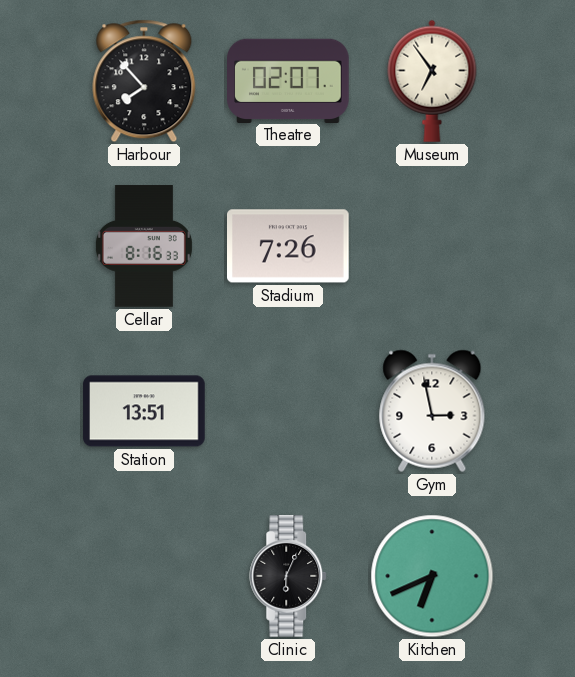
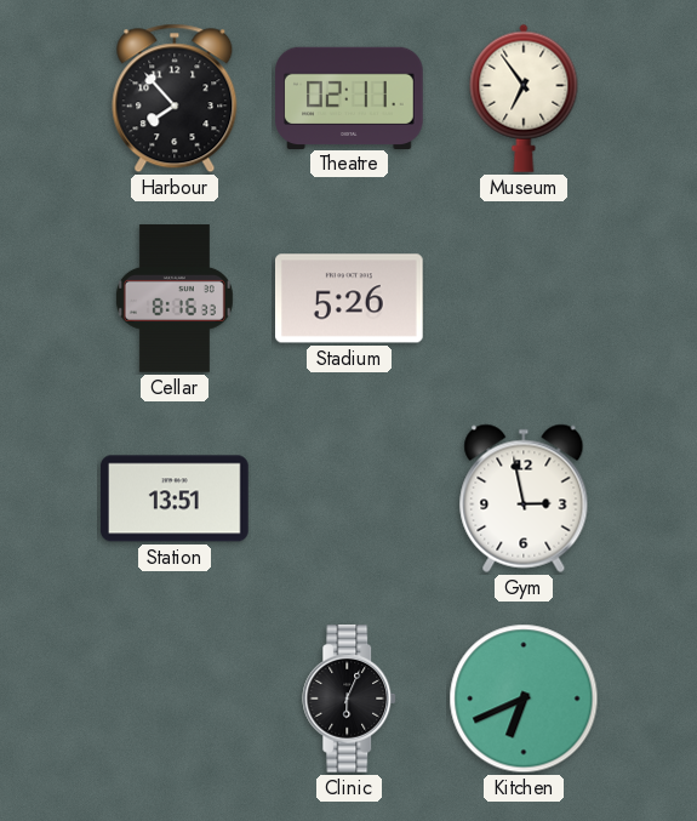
Theatre: 02:07 -> 02:11 (349, 97)
Stadium: 7:26 -> 5:26 (350, 298)
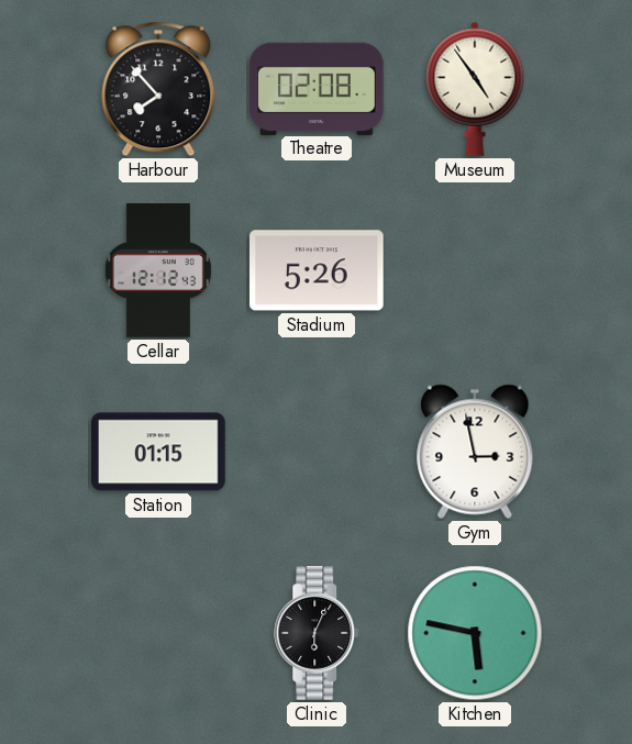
Theatre: 02:11 -> 02:08 (317, 88)
Museum: 6:54 -> 4:54 (475, 89)
Cellar: 8:16 -> 12:12 (158, 270)
Station: 13:51 -> 01:15 (158, 452)
Kitchen: 6:41 -> 5:47 (475, 633)
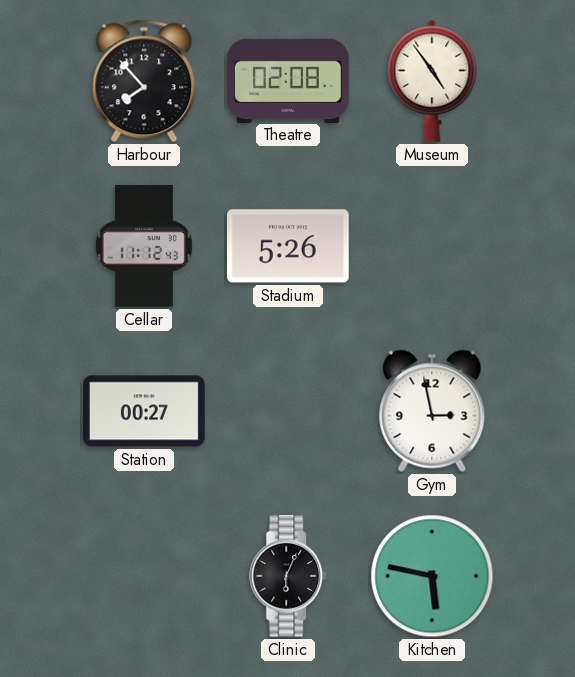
Cellar: 12:12 -> 11:12 (144, 246)
Station: 01:15 -> 00:27 (144, 411)
